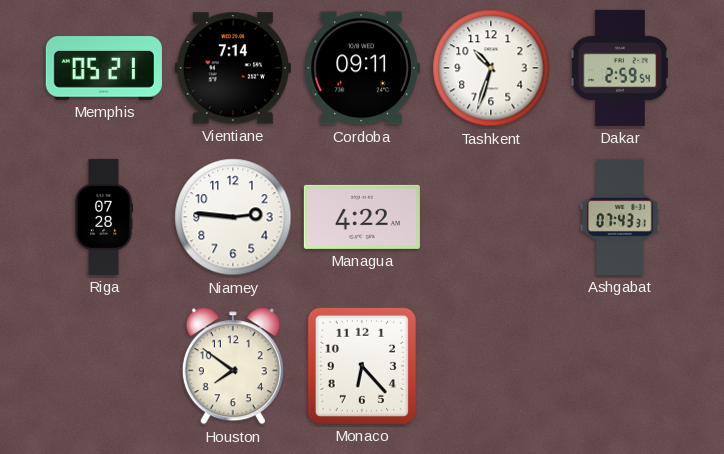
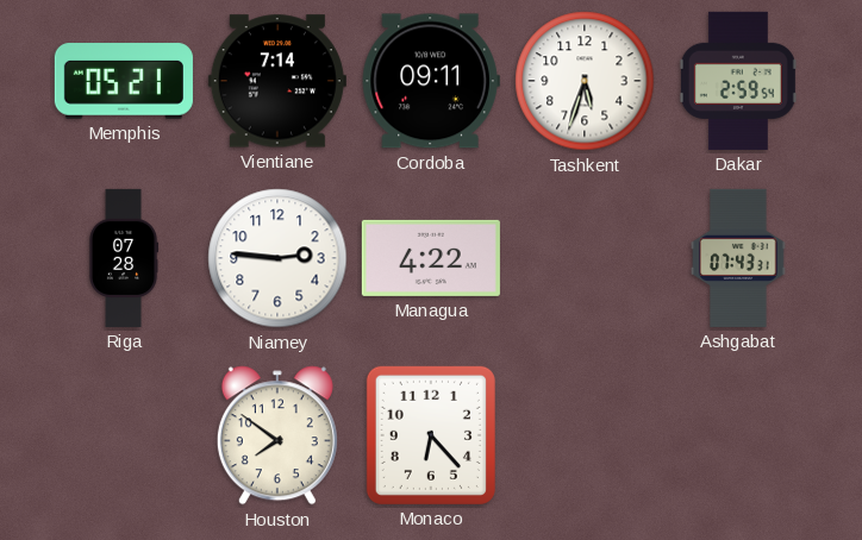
Tashkent: 10:33 -> 5:33 (585, 81)
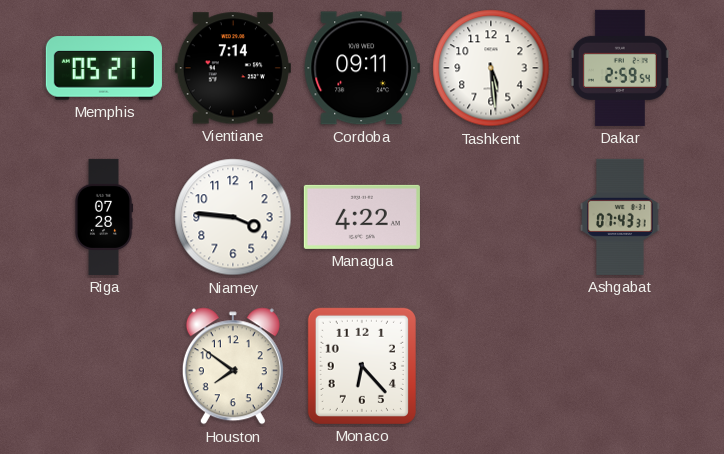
Tashkent: 5:33 -> 5:29 (491, 68)
Niamey: 2:46 -> 3:46 (233, 217)
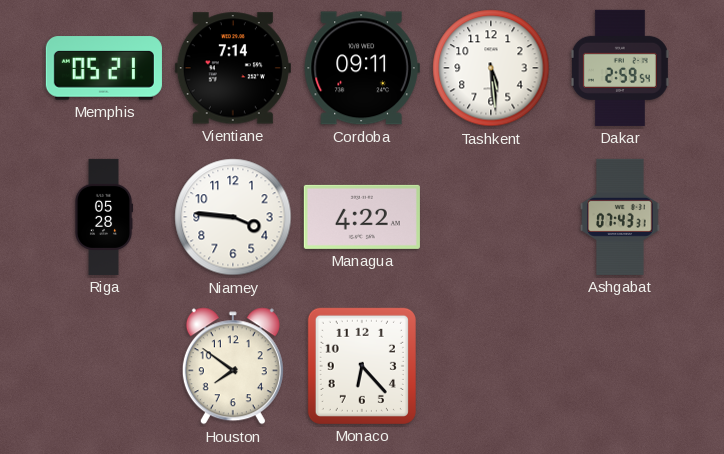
Riga: 07:28 -> 05:28 (104, 217)
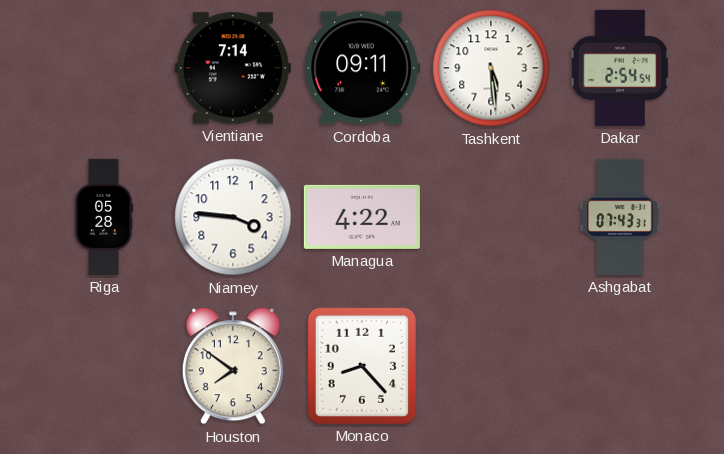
Memphis: 05:21 -> none (104, 68)
Dakar: 2:59 -> 2:54 (620, 68)
Monaco: 6:23 -> 8:23 (362, 366)
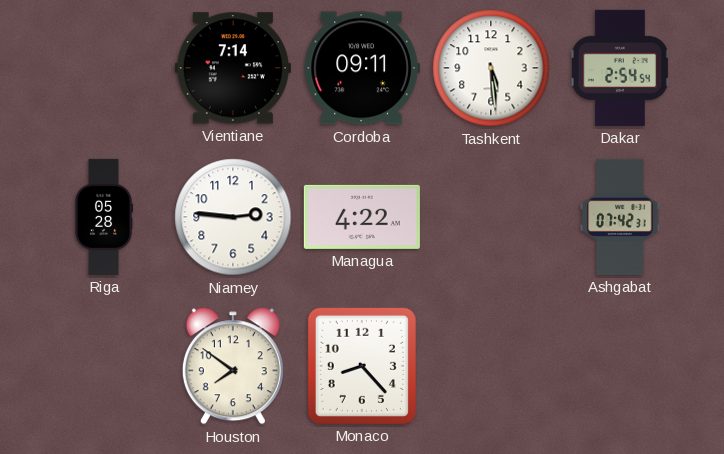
Niamey: 3:46 -> 2:46 (233, 217)
Ashgabat: 07:43 -> 07:42 (620, 217)
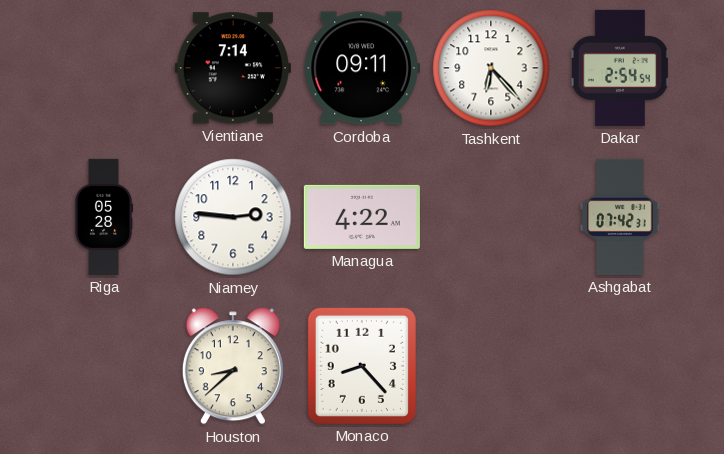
Tashkent: 5:29 -> 6:23 (491, 68)
Houston: 7:51 -> 8:38 (233, 366)
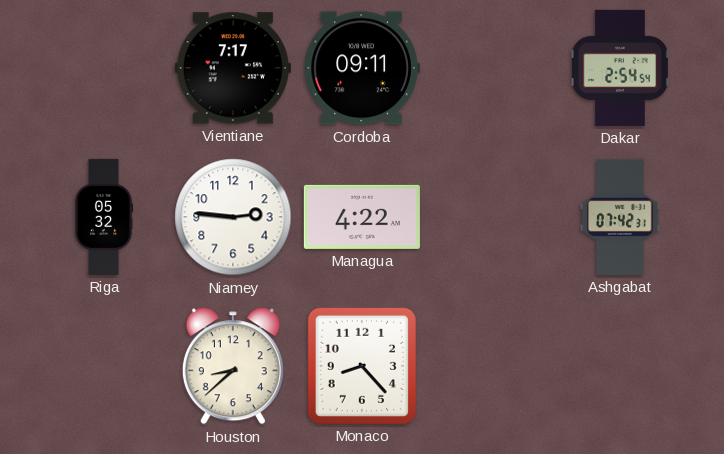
Vientiane: 7:14 -> 7:17 (233, 68)
Tashkent: 6:23 -> none (491, 68)
Riga: 05:28 -> 05:32 (104, 217)
